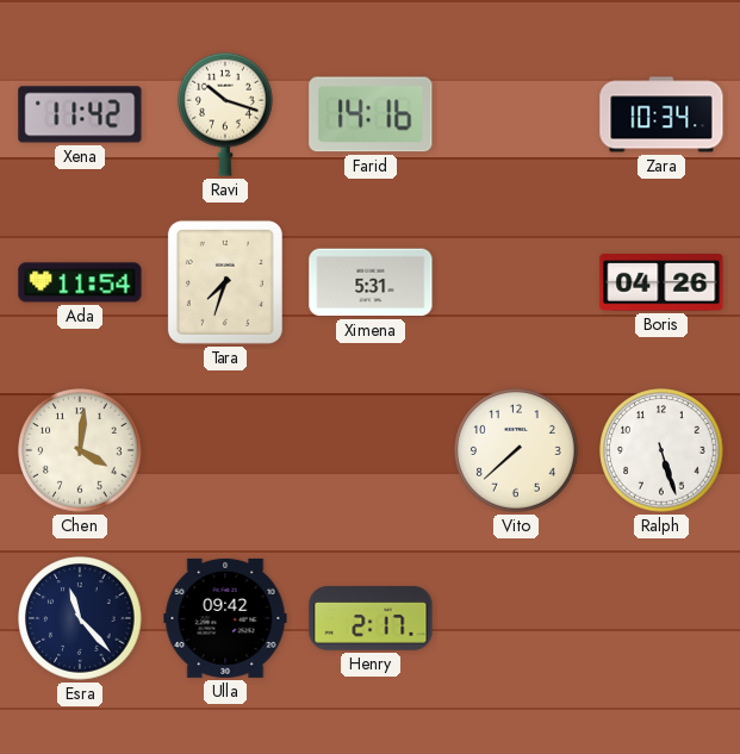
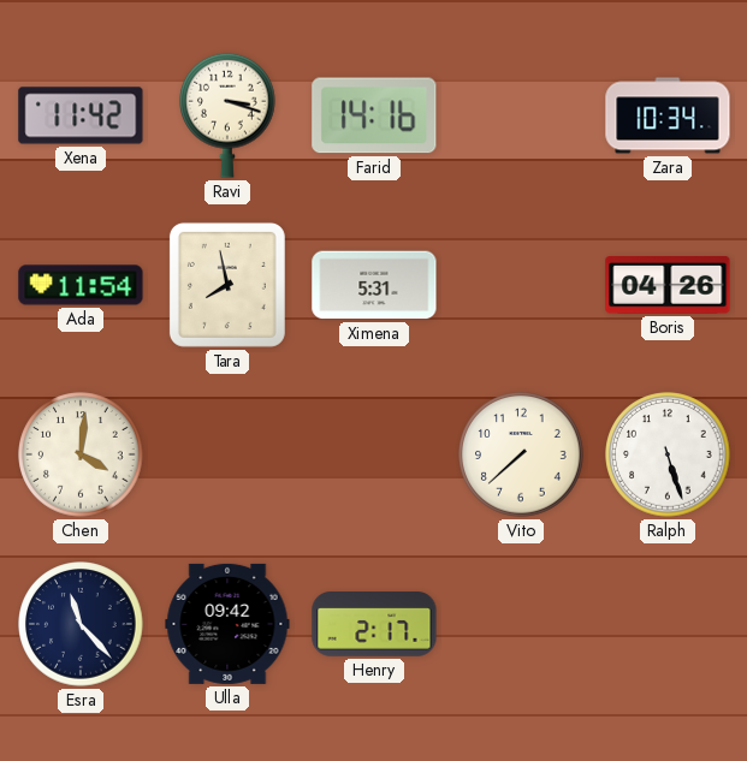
Ravi: 10:18 -> 3:18 (229, 115)
Tara: 7:33 -> 7:58 (227, 285)
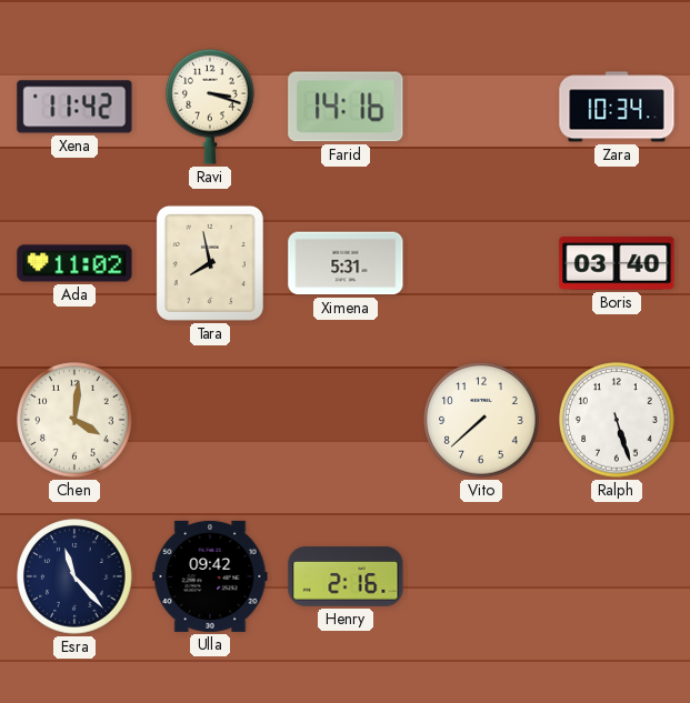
Ada: 11:54 -> 11:02 (74, 263)
Boris: 04:26 -> 03:40 (617, 263)
Henry: 2:17 -> 2:16 (346, 576)
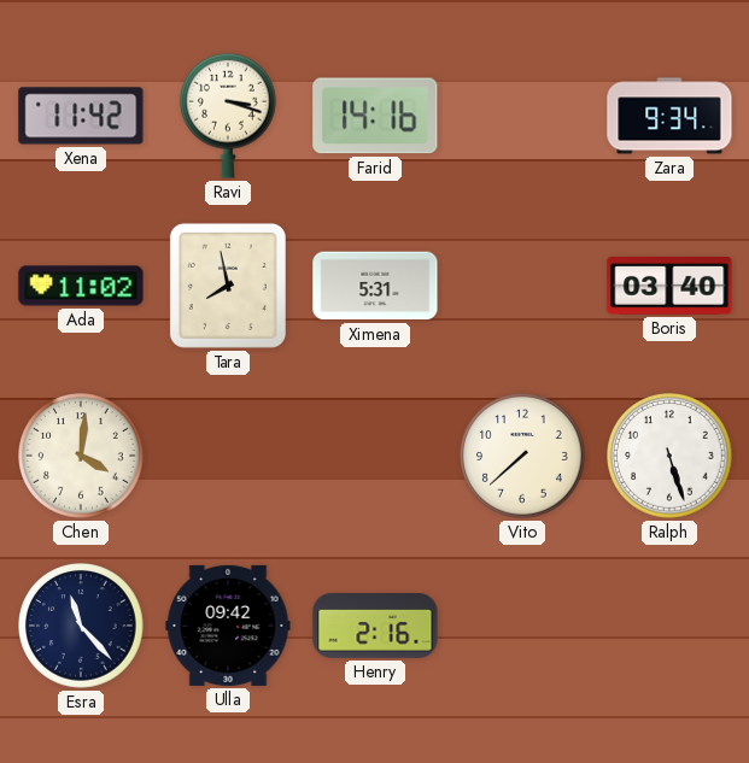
Zara: 10:34 -> 9:34 (669, 116)
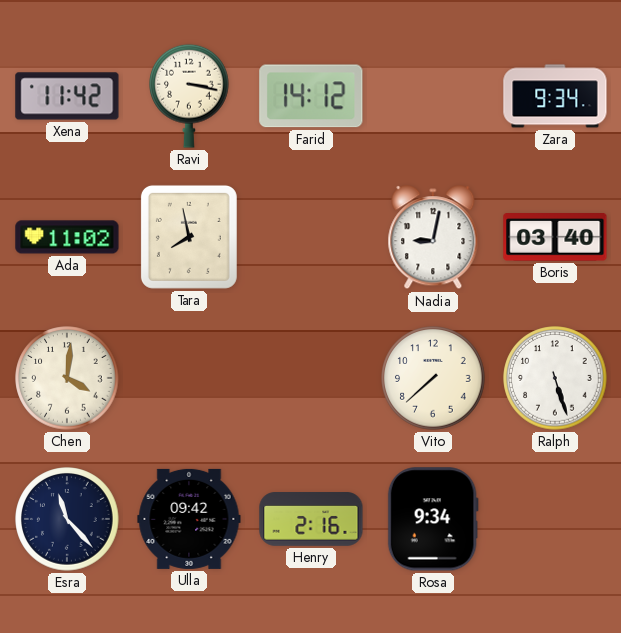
Ravi: 3:18 -> 3:17 (190, 96)
Farid: 14:16 -> 14:12 (311, 96)
Ximena: 5:31 -> none (375, 286)
Nadia: none -> 9:02 (433, 238)
Rosa: none -> 9:34 (433, 519)
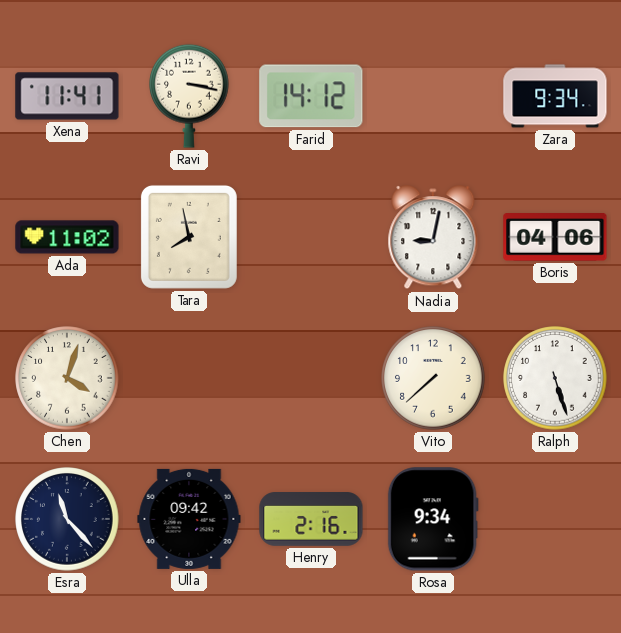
Xena: 11:42 -> 11:41 (67, 96)
Boris: 03:40 -> 04:06 (555, 237)
Chen: 4:01 -> 4:03 (67, 378)
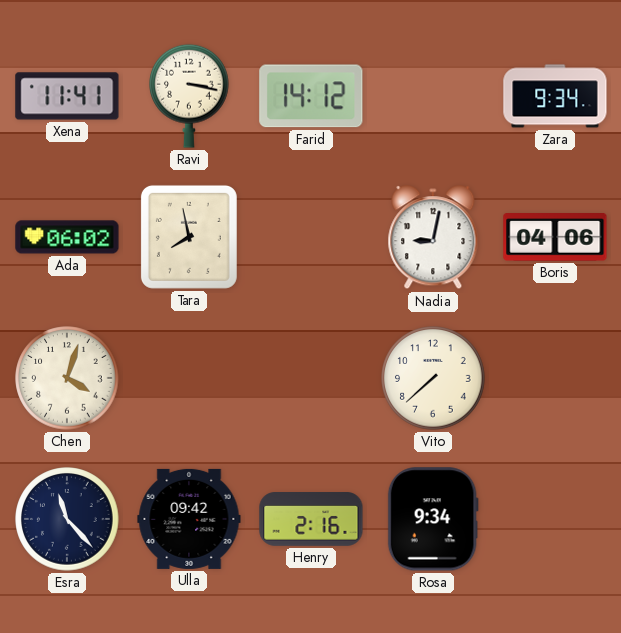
Ada: 11:02 -> 06:02 (67, 237)
Ralph: 5:27 -> none (555, 378)
